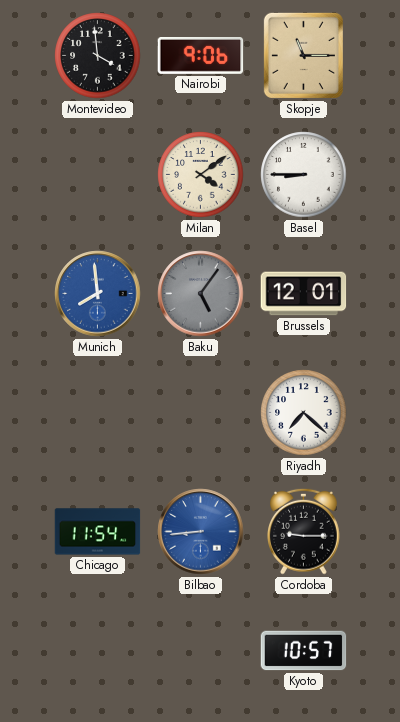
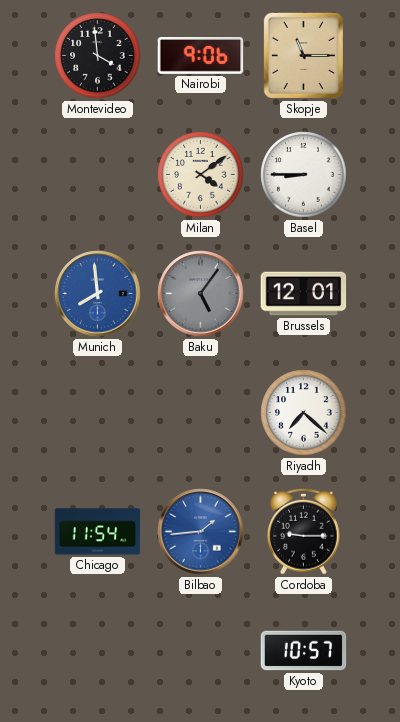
Bilbao: 8:44 -> 1:44 (201, 532)
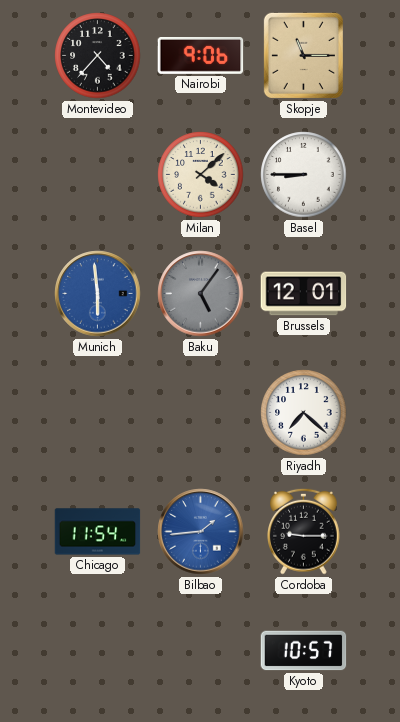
Montevideo: 3:59 -> 4:37 (98, 56)
Milan: 4:09 -> 4:08 (201, 175)
Munich: 7:59 -> 5:59 (98, 294)
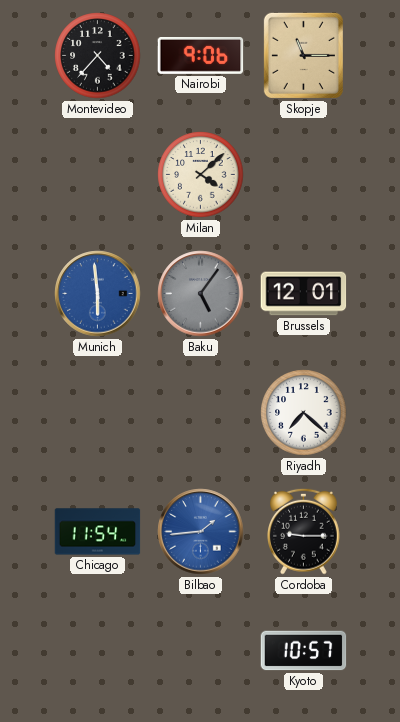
Basel: 8:45 -> none (304, 175)
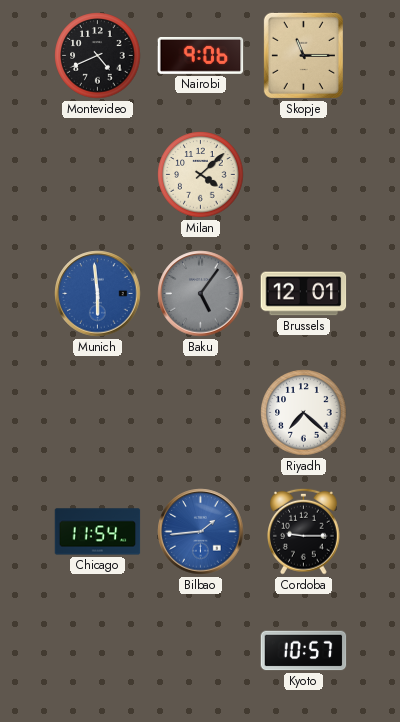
Montevideo: 4:37 -> 4:41 (98, 56)
